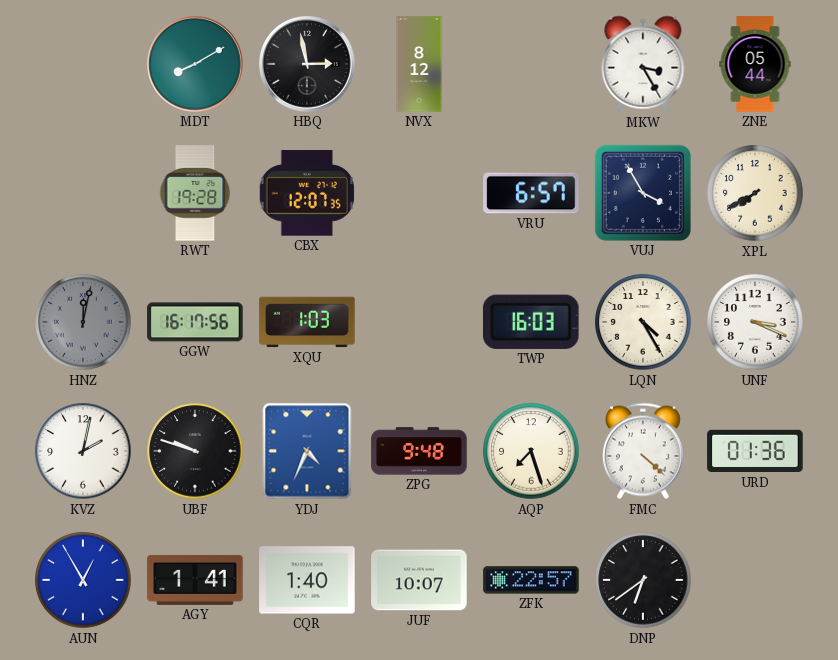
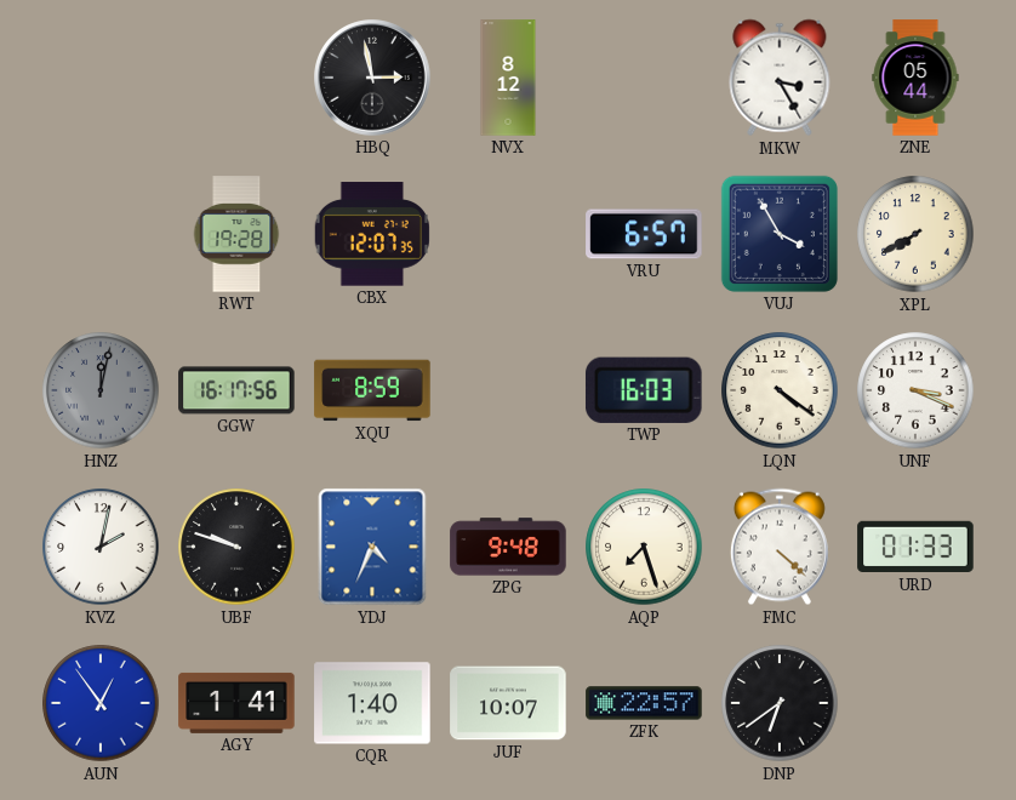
MDT: 8:10 -> none (195, 64)
XQU: 1:03 -> 8:59 (372, 390)
LQN: 4:25 -> 4:21 (780, 390)
URD: 01:36 -> 01:33 (915, 547)
AUN: 12:55 -> 12:54 (101, 703)
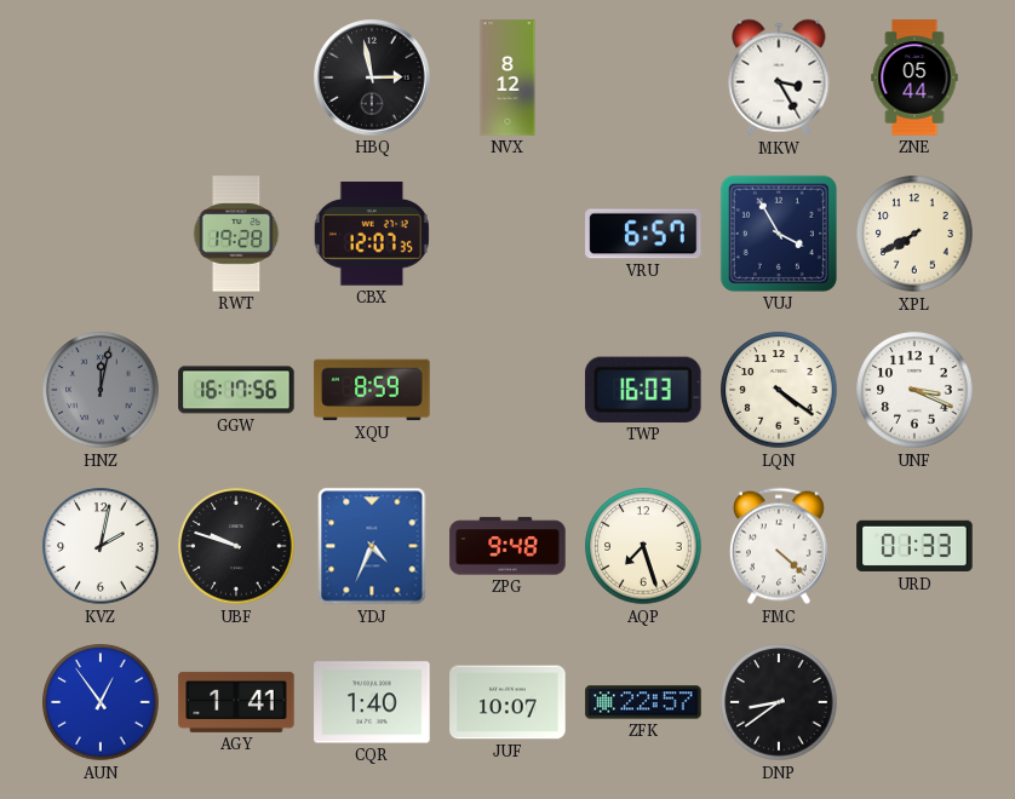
DNP: 6:39 -> 8:39 (779, 702)
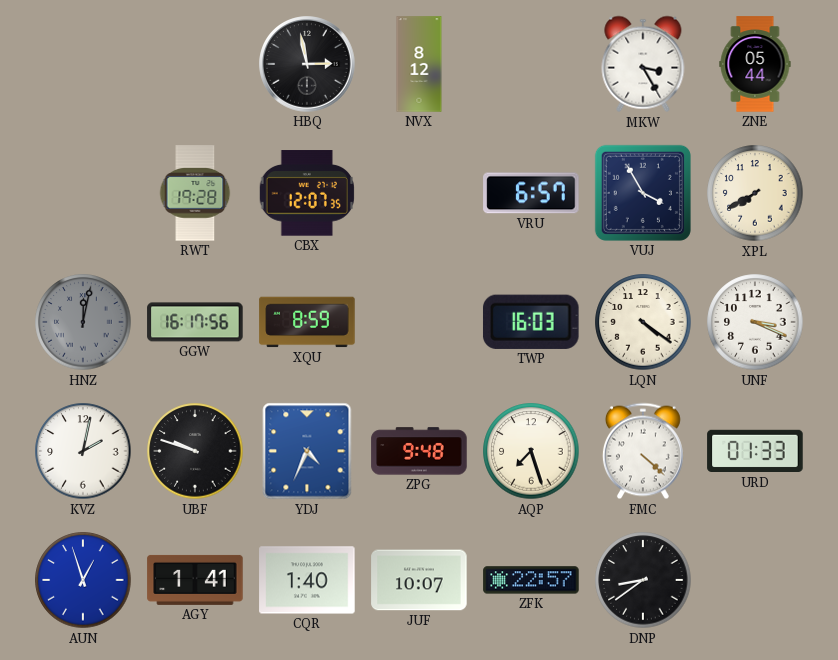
AUN: 12:54 -> 12:57 (83, 580)
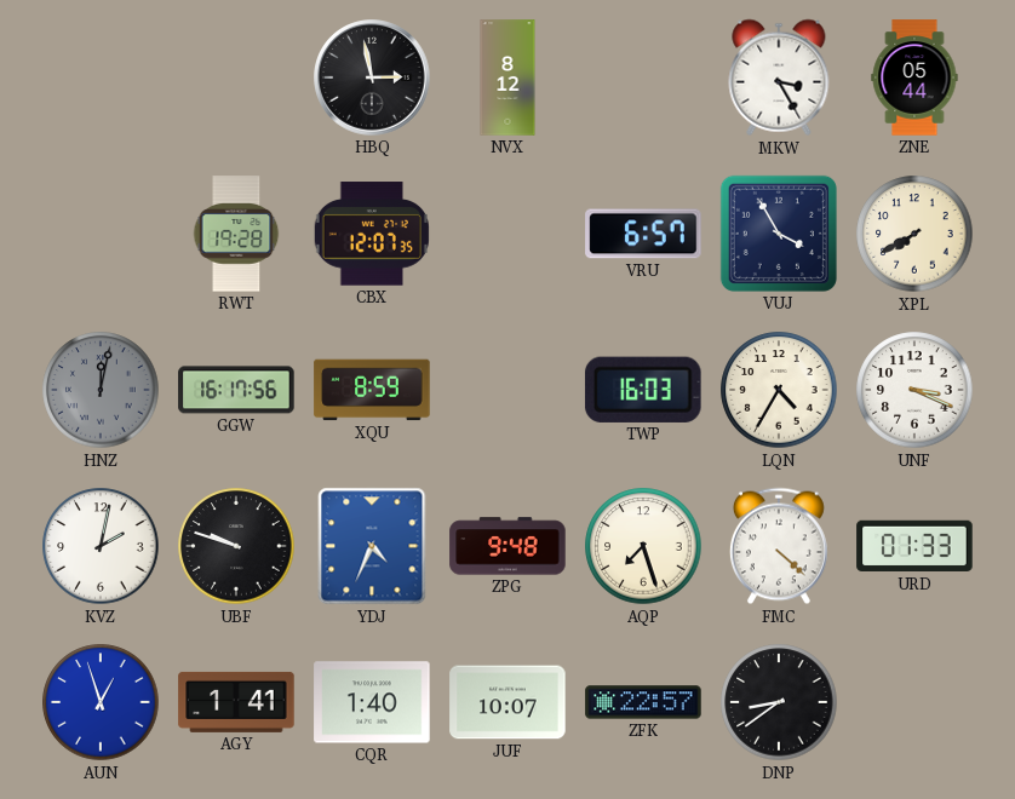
LQN: 4:21 -> 4:35 (779, 390)
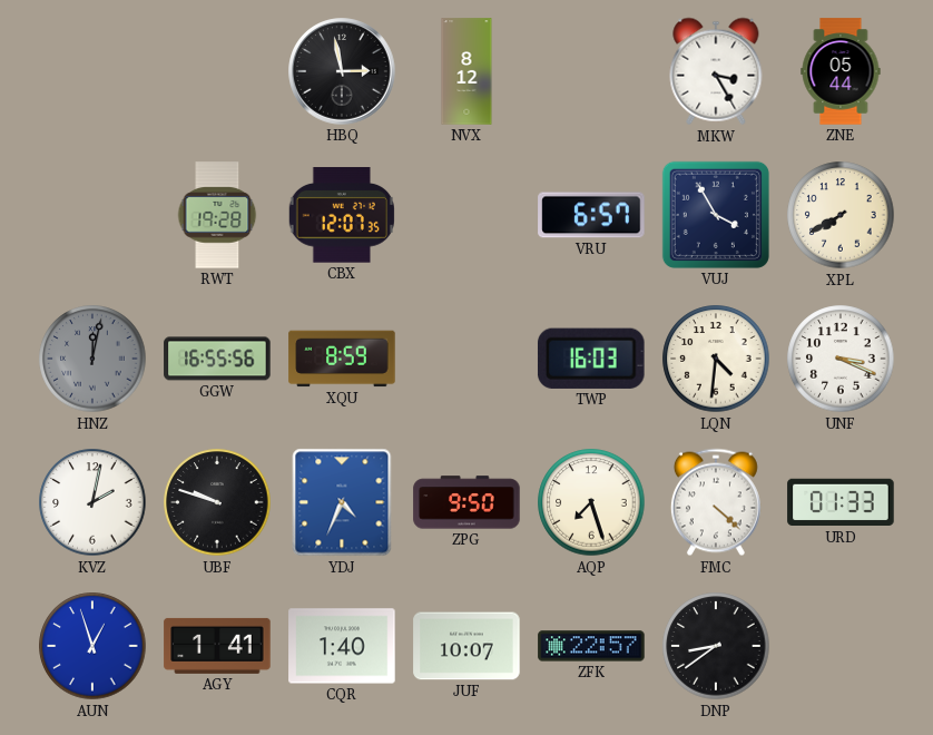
GGW: 16:17 -> 16:55 (217, 359)
LQN: 4:35 -> 4:31 (716, 359)
ZPG: 9:48 -> 9:50 (466, 502)
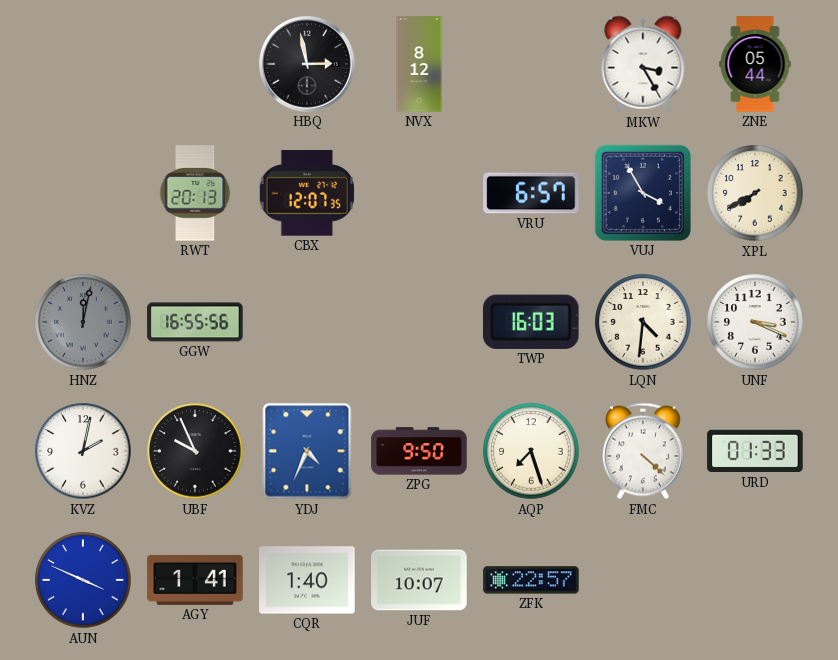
RWT: 19:28 -> 20:13 (195, 193)
XQU: 8:59 -> none (342, 359)
UBF: 9:48 -> 9:56 (195, 451)
AUN: 12:57 -> 3:49 (83, 580)
DNP: 8:39 -> none (716, 646)
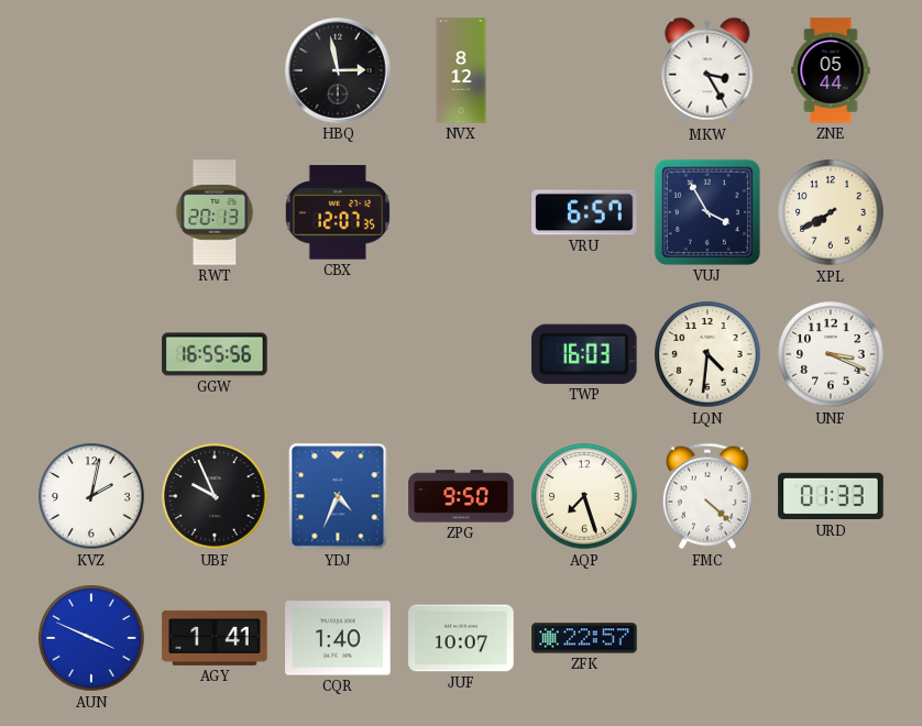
HNZ: 12:02 -> none (83, 322)
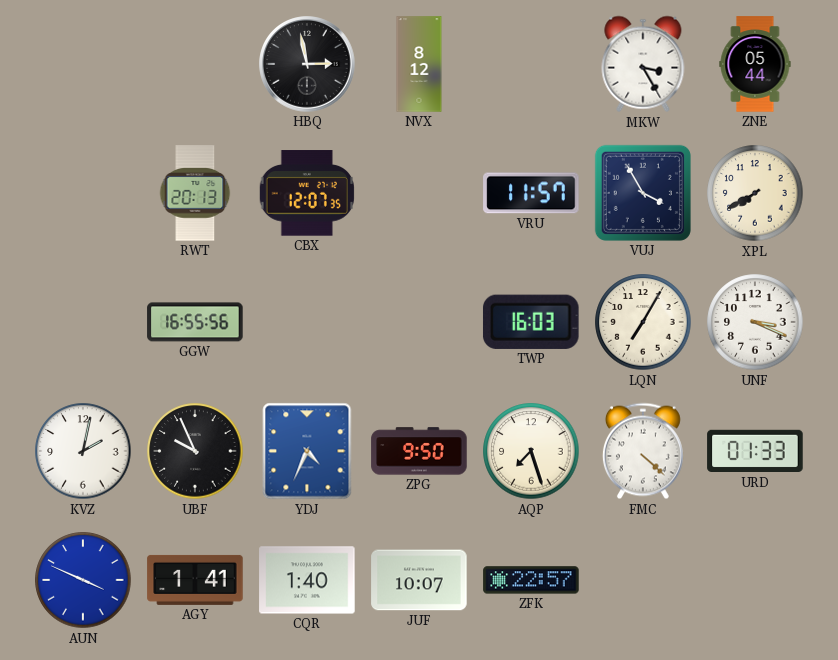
VRU: 6:57 -> 11:57 (531, 193)
LQN: 4:31 -> 7:05 (643, 322)
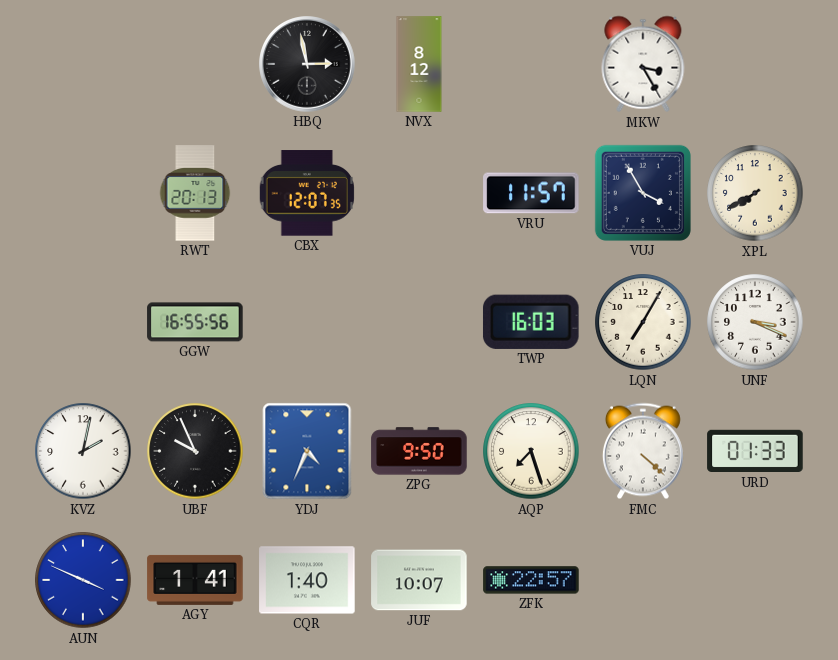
ZNE: 05:44 -> none (755, 64)
